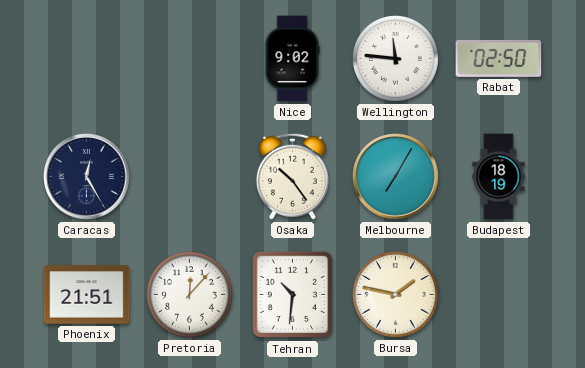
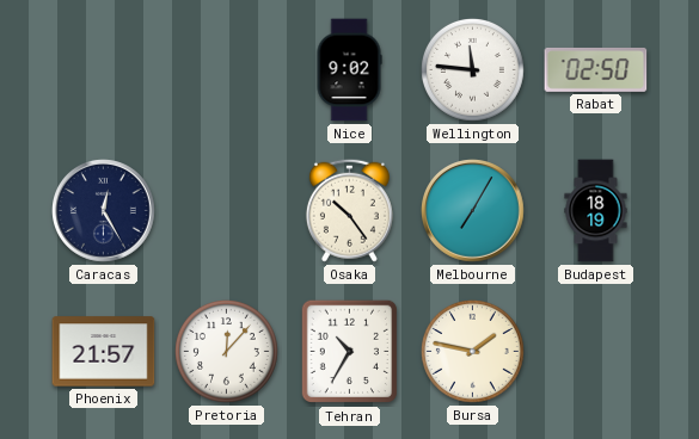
Phoenix: 21:51 -> 21:57 (104, 352)
Tehran: 10:31 -> 10:35 (349, 352)
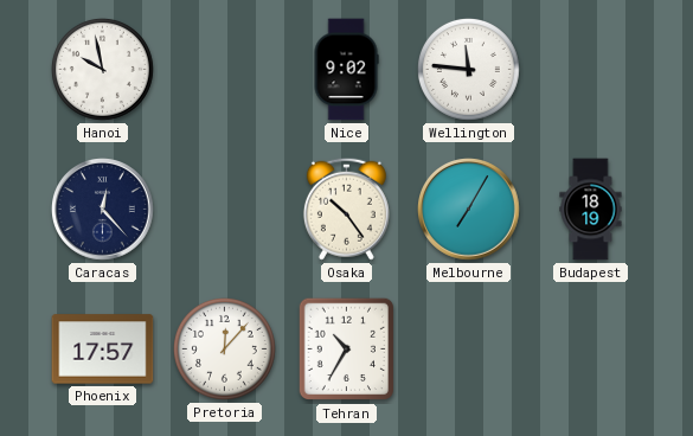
Hanoi: none -> 9:58 (102, 69)
Rabat: 02:50 -> none (596, 69)
Caracas: 12:25 -> 12:23 (103, 210)
Phoenix: 21:57 -> 17:57 (103, 350)
Bursa: 1:47 -> none (472, 351)
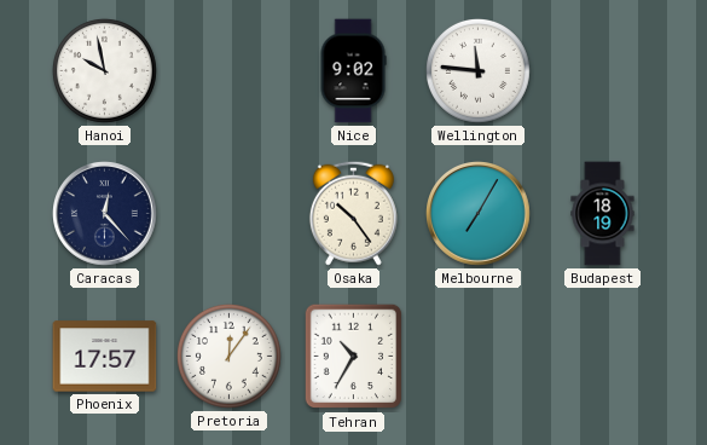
Pretoria: 12:07 -> 12:06 (228, 356)
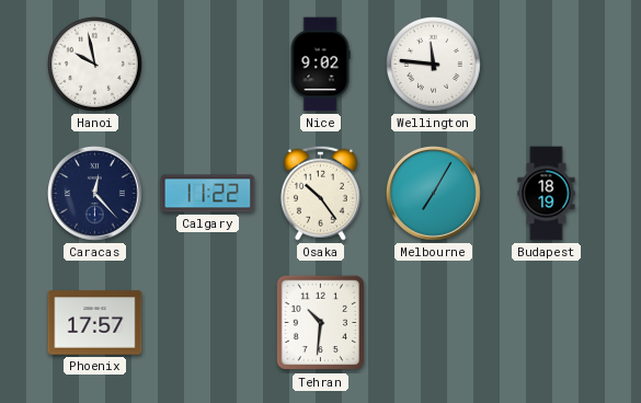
Calgary: none -> 11:22 (208, 194)
Pretoria: 12:06 -> none (228, 356)
Tehran: 10:35 -> 10:31 (320, 323)
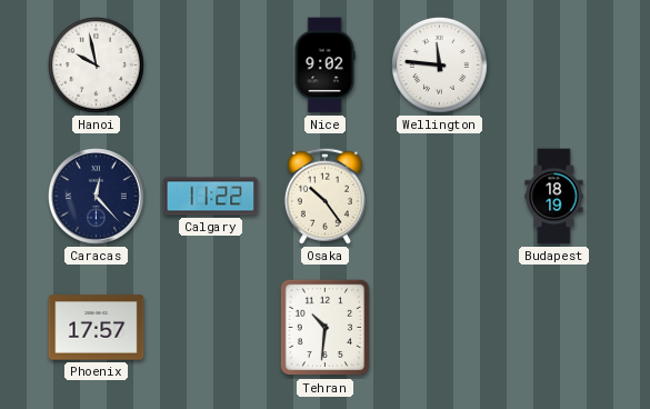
Melbourne: 7:05 -> none (434, 194)
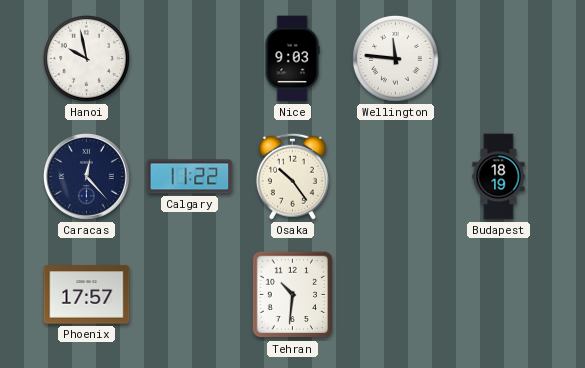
Nice: 9:02 -> 9:03 (292, 59)
